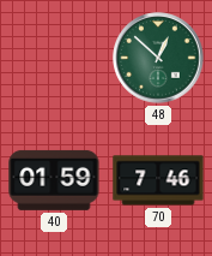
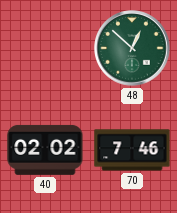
40: 01:59 -> 02:02 (45, 150)
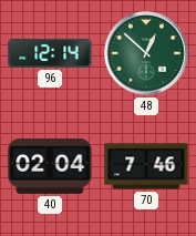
96: none -> 12:14 (50, 53)
40: 02:02 -> 02:04 (50, 166)
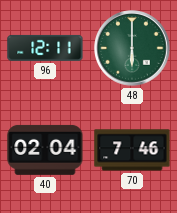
96: 12:14 -> 12:11 (45, 48)
48: 12:52 -> 6:00 (132, 48)
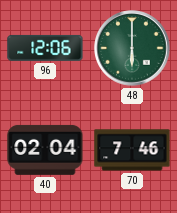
96: 12:11 -> 12:06 (45, 48)
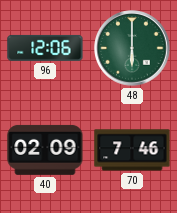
40: 02:04 -> 02:09 (45, 150)
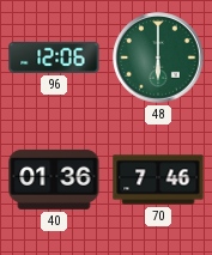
40: 02:09 -> 01:36 (54, 180)
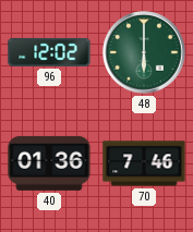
96: 12:06 -> 12:02 (49, 52)
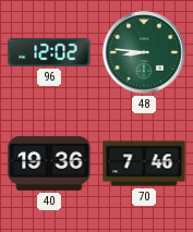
48: 6:00 -> 8:46 (144, 52)
40: 01:36 -> 19:36 (49, 163)
